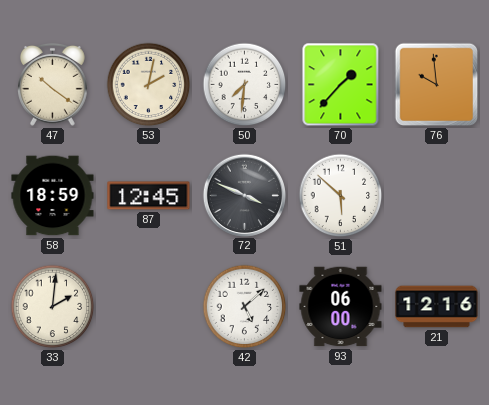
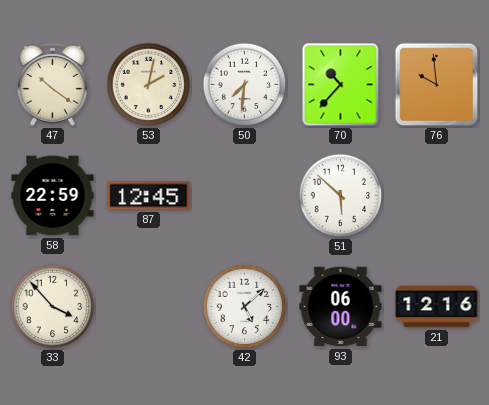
70: 1:37 -> 10:37 (341, 85)
58: 18:59 -> 22:59 (53, 196)
72: 3:49 -> none (244, 195)
33: 2:01 -> 3:53 (53, 307)
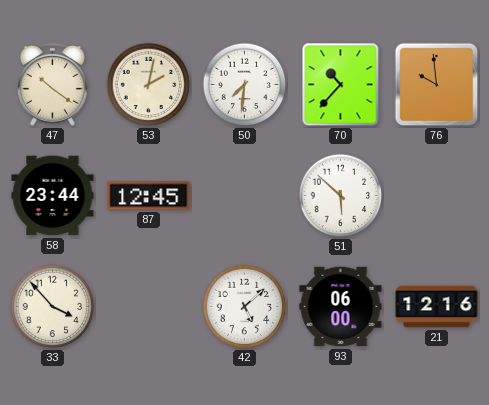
58: 22:59 -> 23:44 (53, 196)
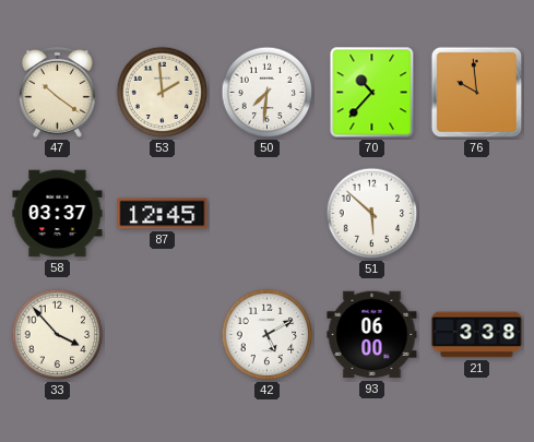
53: 2:02 -> 1:59 (163, 93)
58: 23:44 -> 03:37 (58, 214)
42: 5:08 -> 5:10 (268, 335)
21: 12:16 -> 3:38 (477, 335)
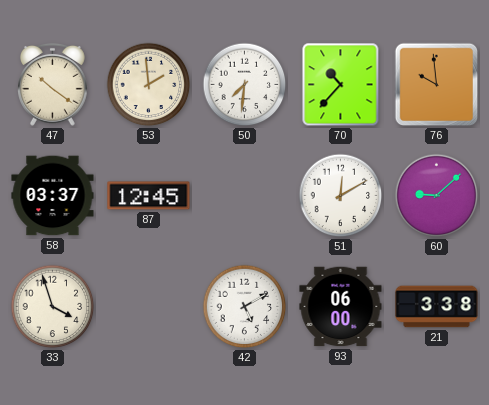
51: 5:52 -> 12:10 (341, 196)
60: none -> 9:08 (437, 196)
33: 3:53 -> 3:57 (53, 307)
